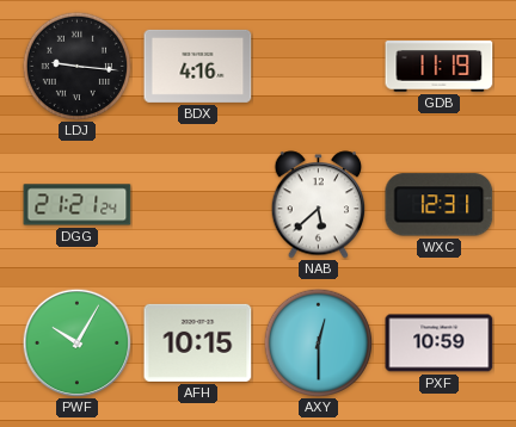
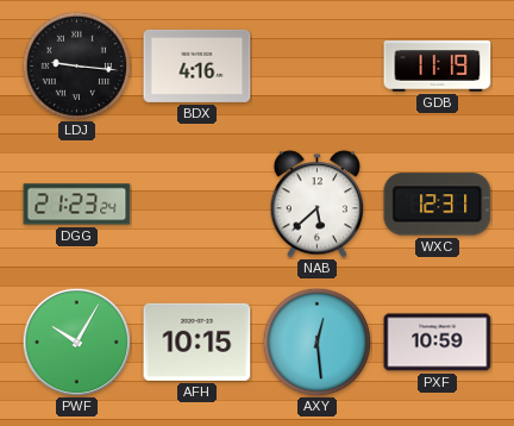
DGG: 21:21 -> 21:23 (77, 205)
AXY: 12:30 -> 12:29 (316, 342)
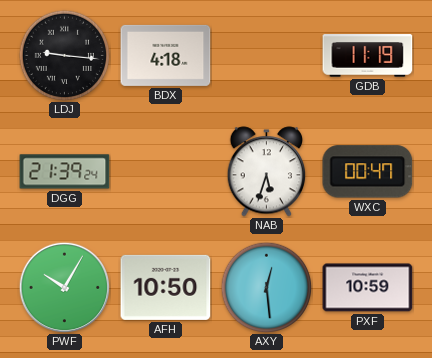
BDX: 4:16 -> 4:18 (166, 55)
DGG: 21:23 -> 21:39 (65, 172)
NAB: 5:38 -> 5:33 (267, 172)
WXC: 12:31 -> 00:47 (368, 172)
AFH: 10:15 -> 10:50 (166, 287)
